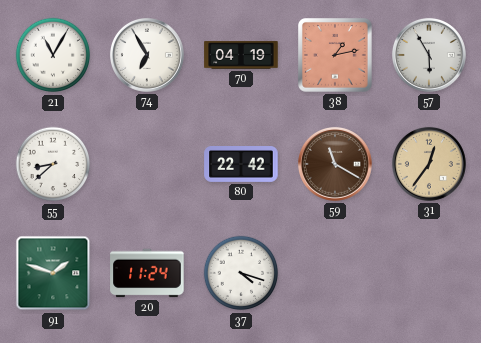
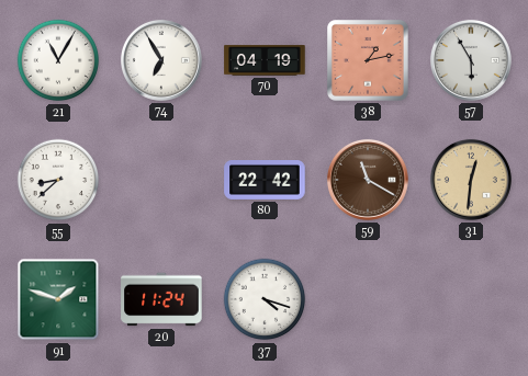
31: 12:36 -> 12:31 (471, 180)
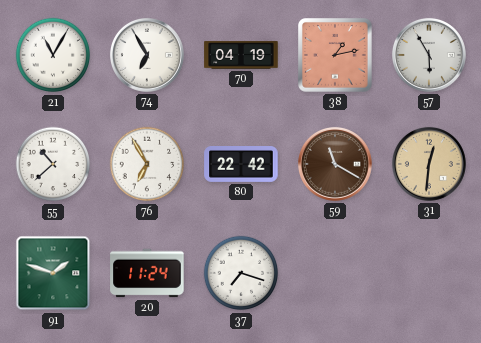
55: 8:38 -> 10:38 (53, 164)
76: none -> 6:55 (147, 164)
37: 4:18 -> 7:18 (241, 273)
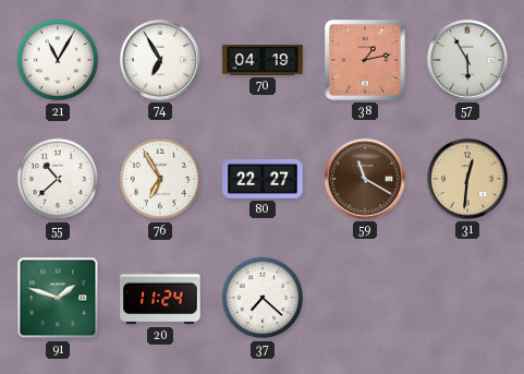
80: 22:42 -> 22:27 (263, 180)
37: 7:18 -> 7:22 (263, 298)
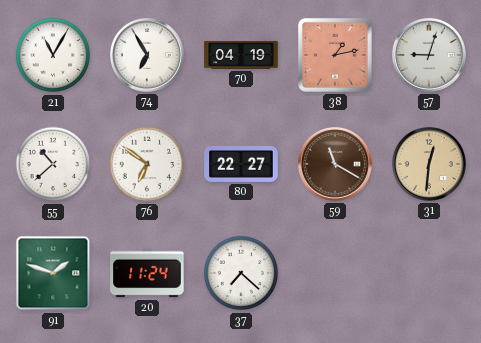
57: 5:55 -> 9:03 (429, 55)
76: 6:55 -> 6:51 (147, 164)
